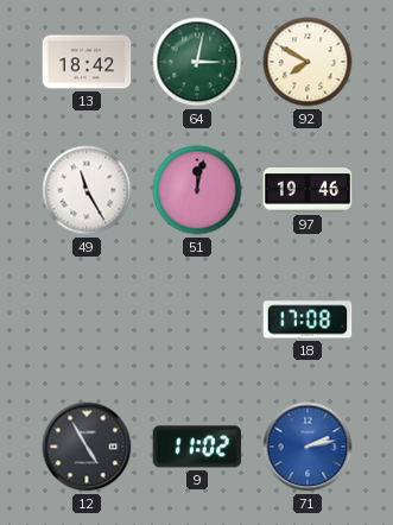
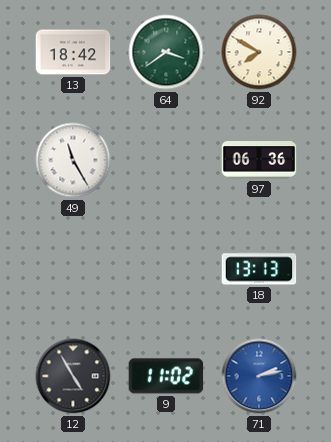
64: 3:02 -> 3:39 (166, 52)
51: 12:02 -> none (197, 190)
97: 19:46 -> 06:36 (259, 160)
18: 17:08 -> 13:13 (259, 268)
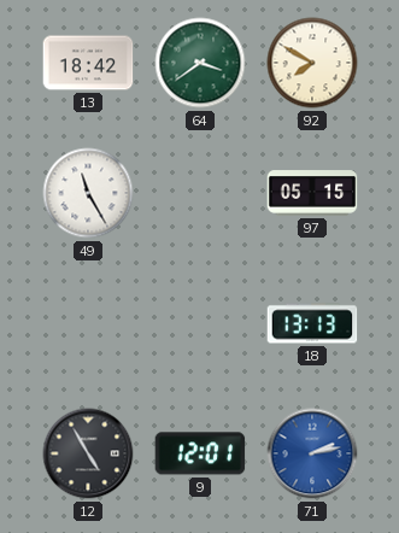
97: 06:36 -> 05:15 (312, 193)
9: 11:02 -> 12:01 (200, 453)
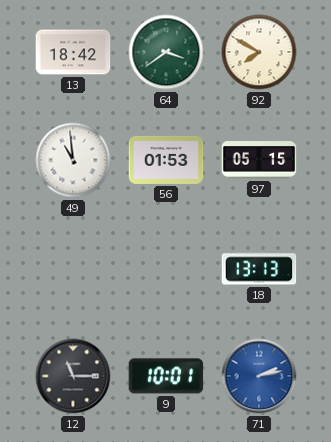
49: 11:25 -> 10:59 (73, 160)
56: none -> 01:53 (166, 160)
12: 4:55 -> 11:15 (73, 376)
9: 12:01 -> 10:01 (166, 376)
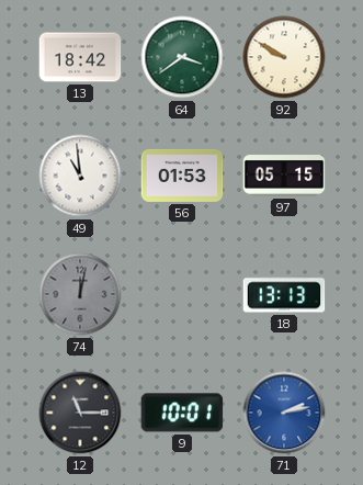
92: 7:50 -> 9:50 (284, 57)
74: none -> 12:02 (80, 294)
